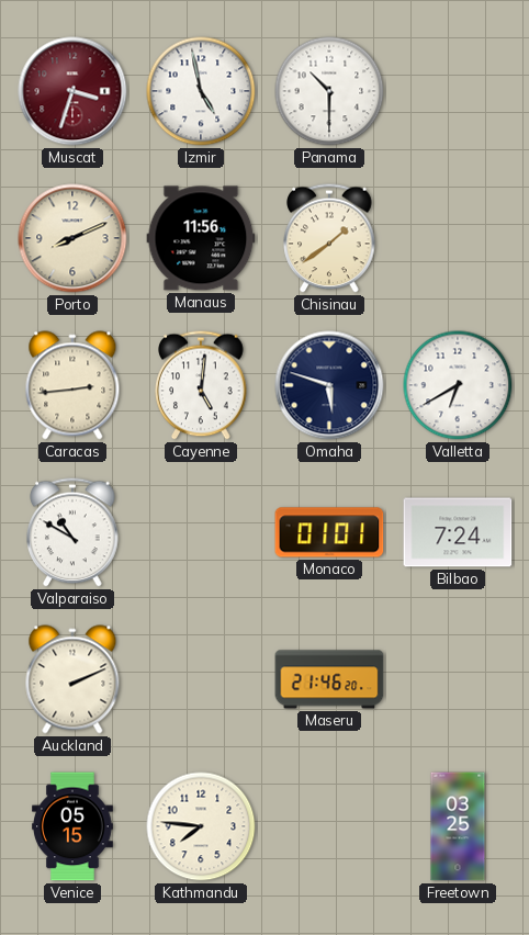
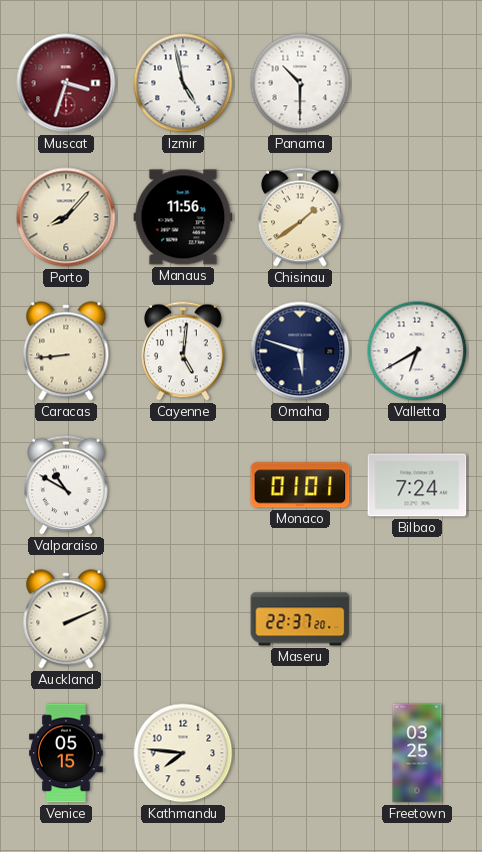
Porto: 8:11 -> 8:07 (66, 217)
Caracas: 2:44 -> 8:44 (66, 351)
Maseru: 21:46 -> 22:37 (300, 619)
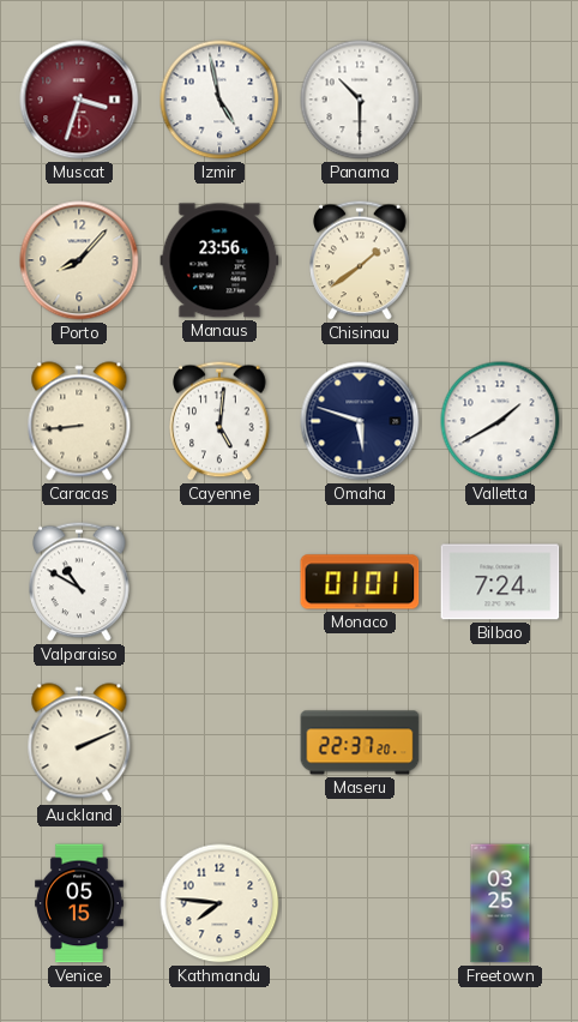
Manaus: 11:56 -> 23:56 (219, 260)
Valletta: 6:40 -> 1:40 (500, 421)
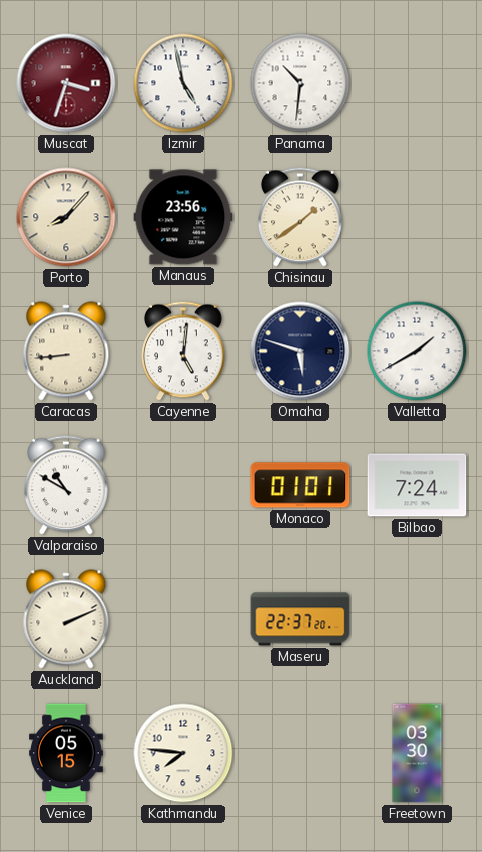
Panama: 10:30 -> 10:31 (300, 83)
Freetown: 03:25 -> 03:30 (417, 753)
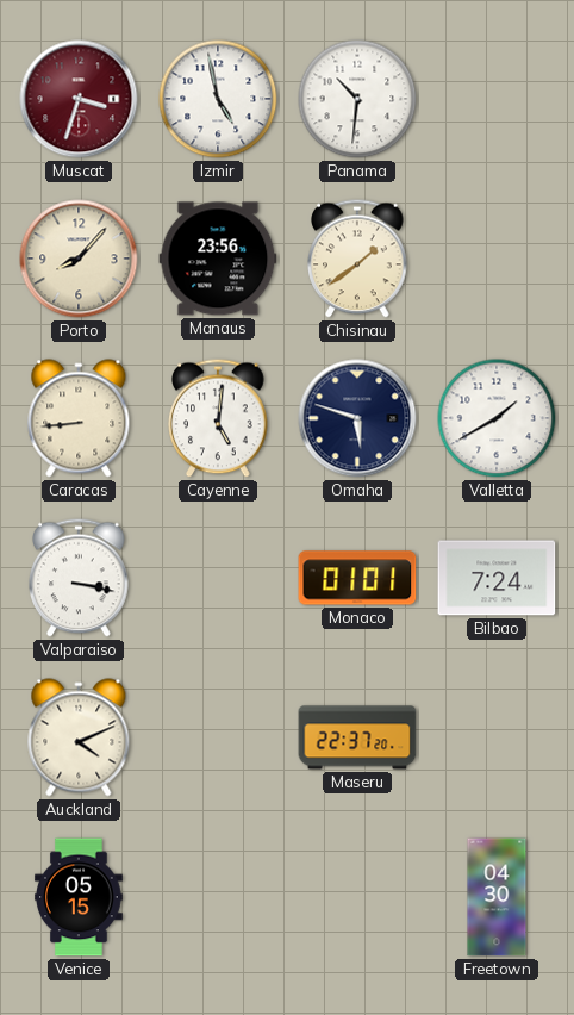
Valparaiso: 10:50 -> 3:17 (79, 578)
Auckland: 2:11 -> 4:11 (79, 737)
Kathmandu: 7:46 -> none (183, 753)
Freetown: 03:30 -> 04:30 (497, 897)
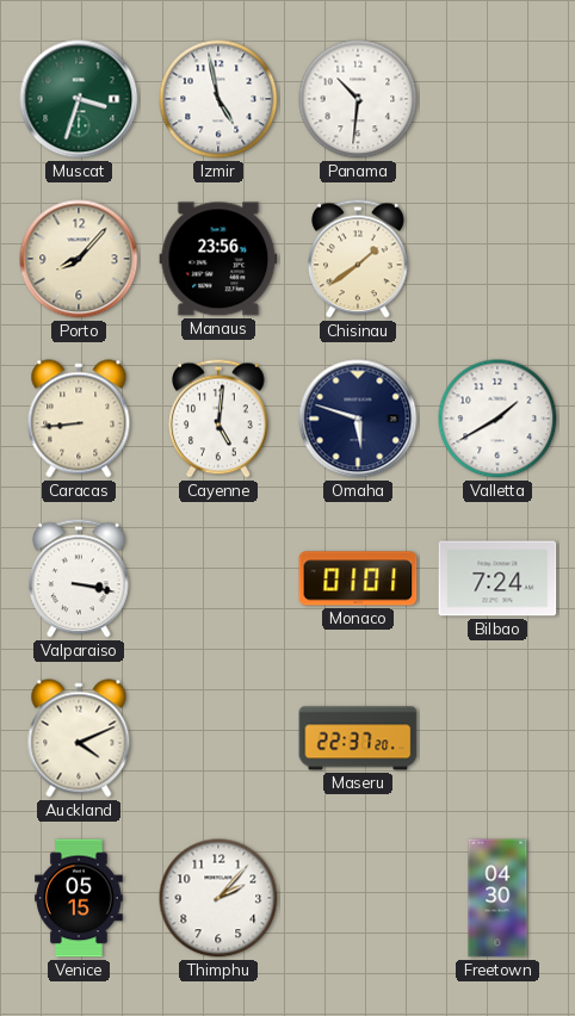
Muscat dial: burgundy -> green (79, 99)
Thimphu: none -> 2:07 (218, 898)
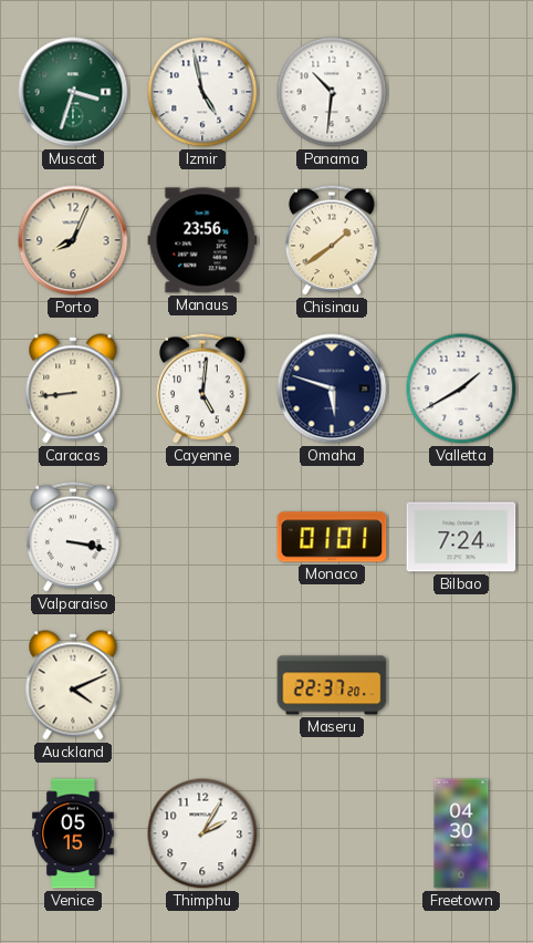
Porto: 8:07 -> 8:04 (73, 240)
Thimphu: 2:07 -> 2:05 (202, 833)
